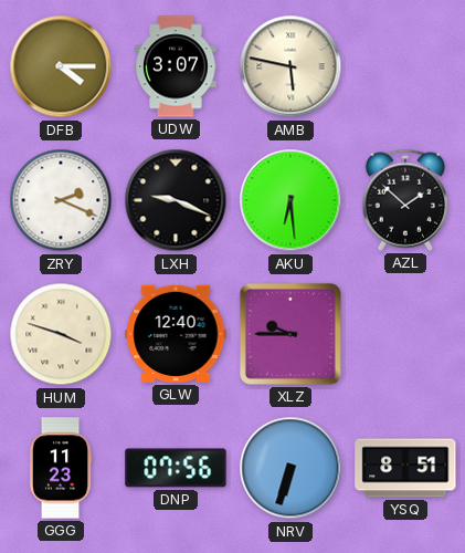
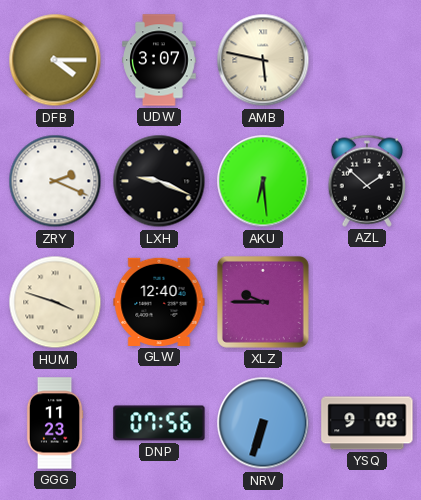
YSQ: 8:51 -> 9:08 (367, 423)
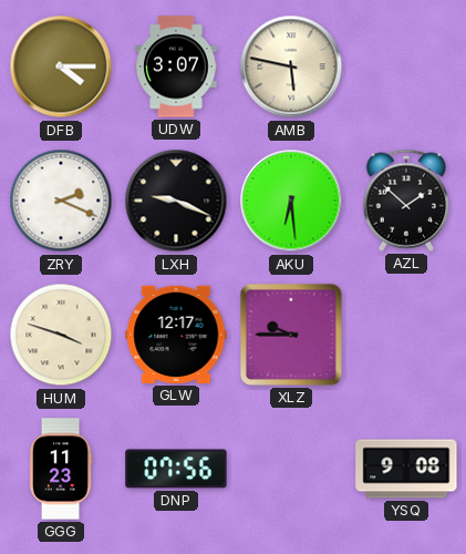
GLW: 12:40 -> 12:17 (176, 335)
NRV: 6:33 -> none (263, 423)
